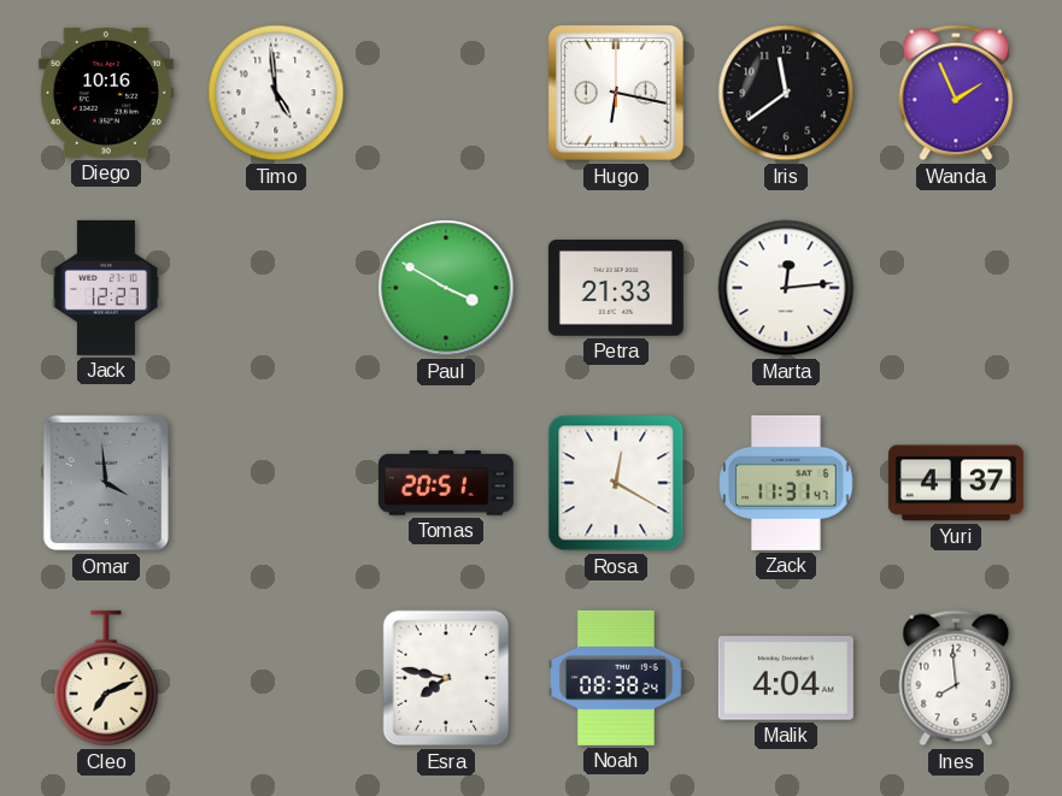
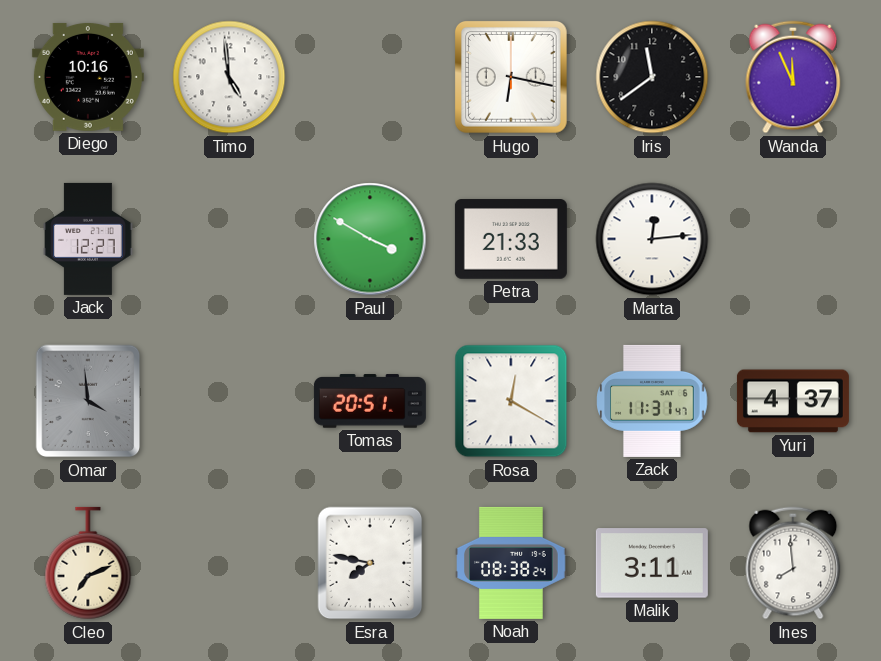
Wanda: 1:56 -> 11:56 (793, 77)
Malik: 4:04 -> 3:11 (652, 563)
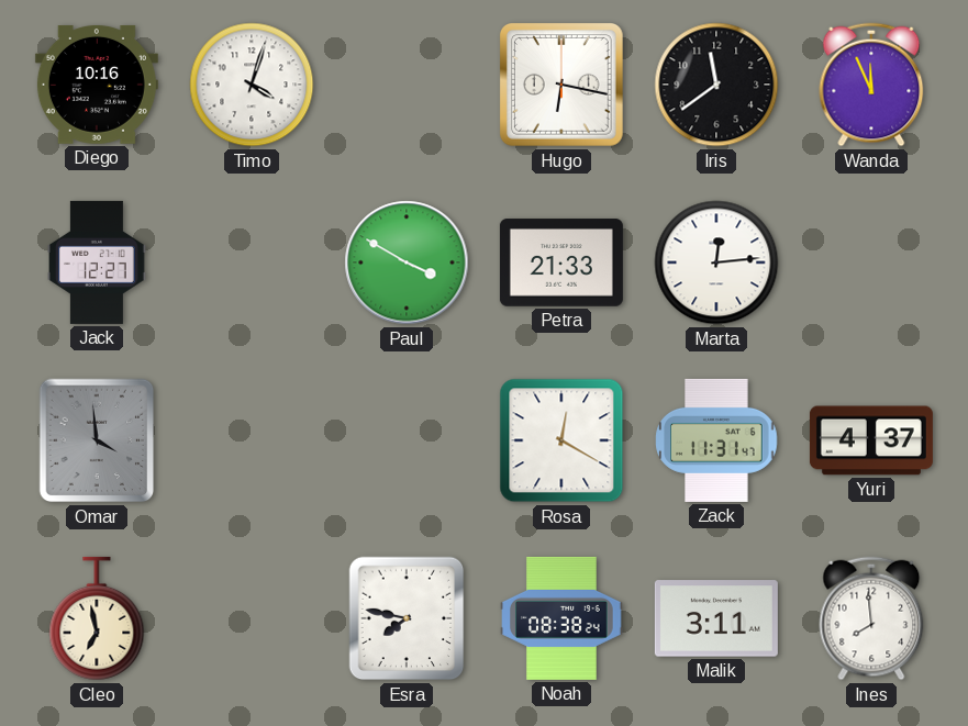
Timo: 4:59 -> 4:03 (252, 85)
Tomas: 20:51 -> none (370, 401)
Cleo: 7:11 -> 6:58 (97, 618)
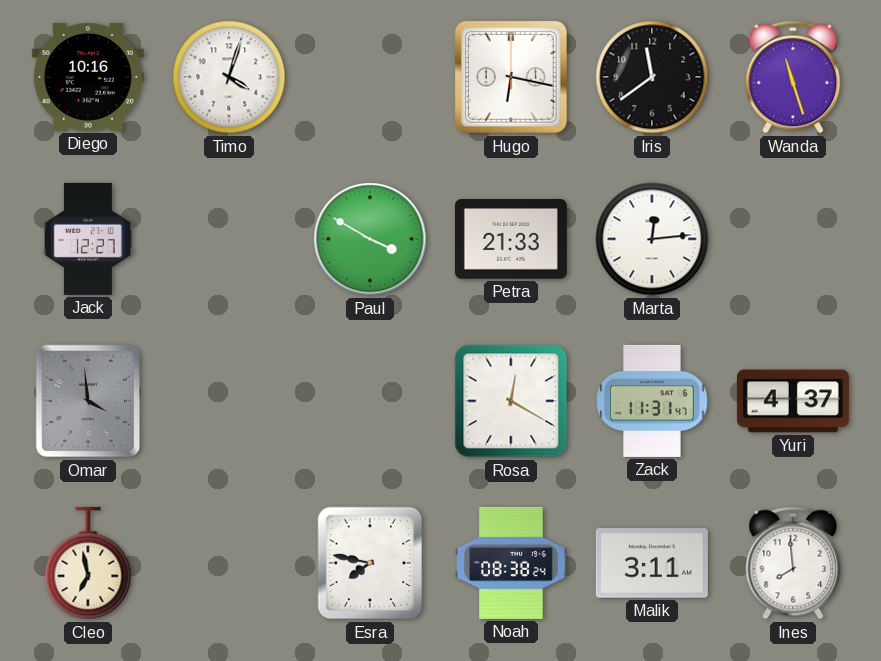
Wanda: 11:56 -> 11:27 (793, 77)
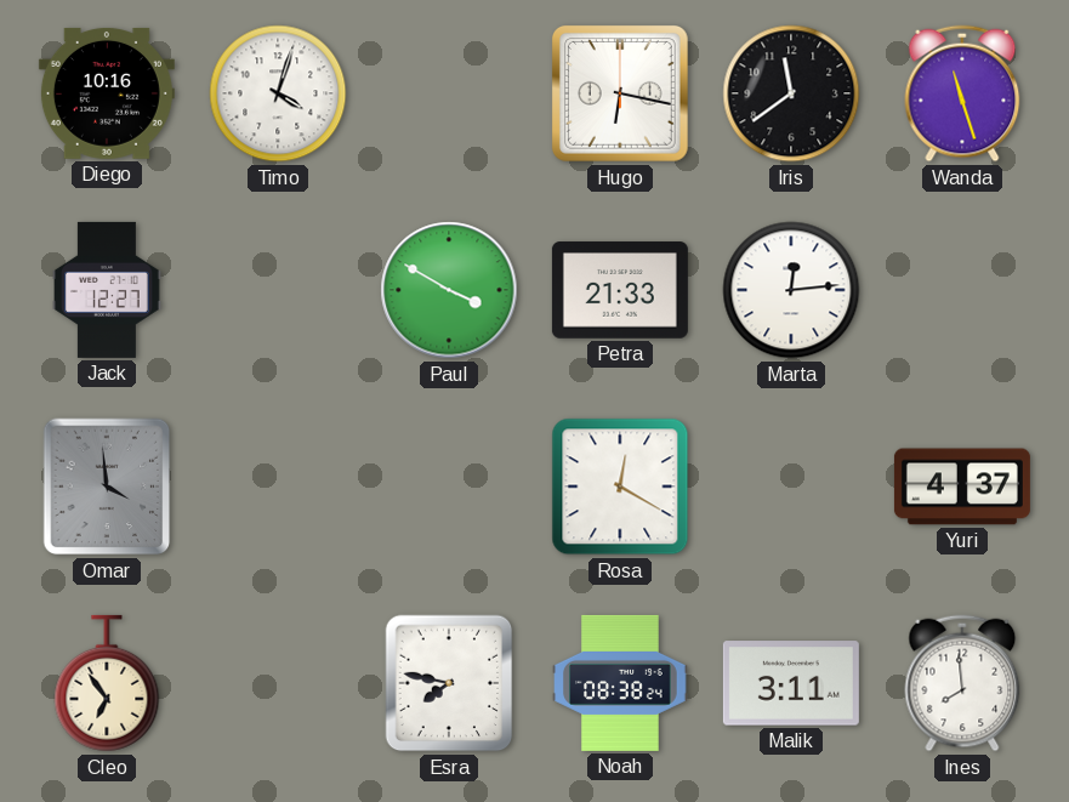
Zack: 11:31 -> none (652, 401)
Cleo: 6:58 -> 6:54 (107, 683)
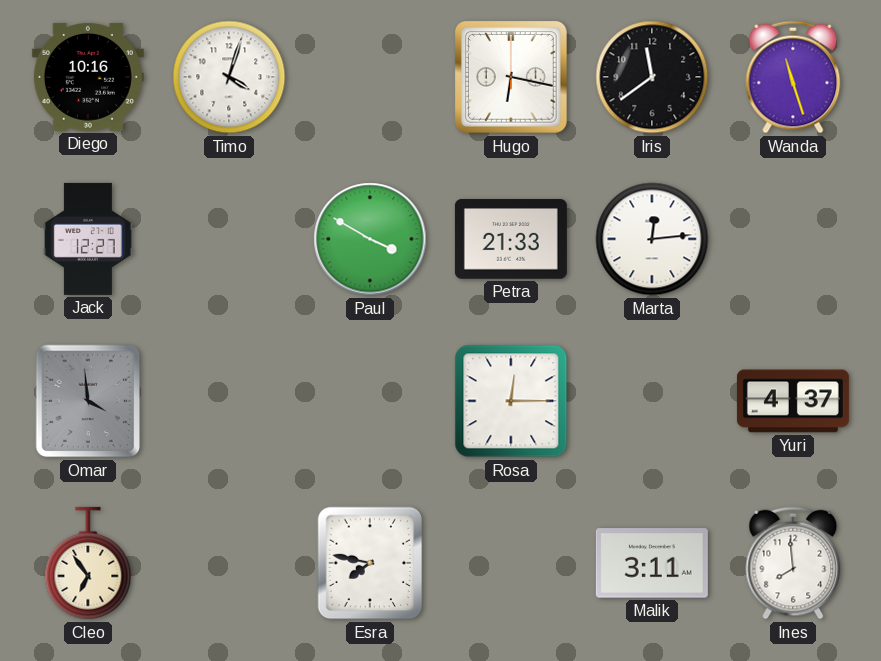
Rosa: 12:20 -> 12:15 (511, 401)
Noah: 08:38 -> none (620, 683)
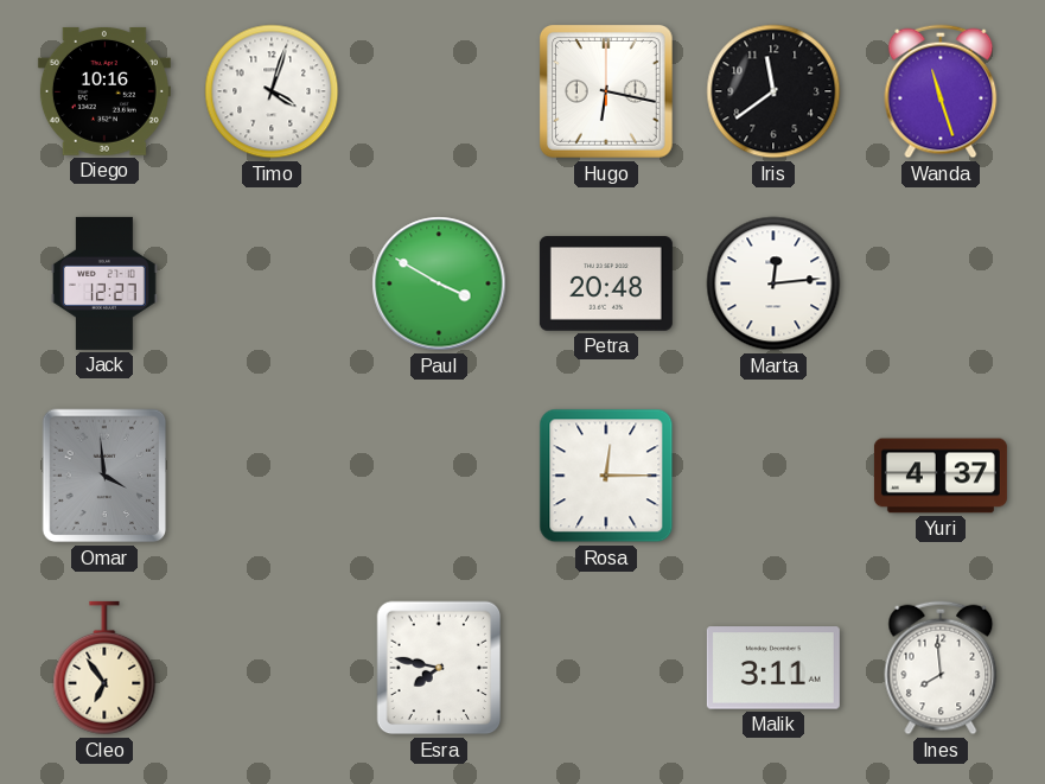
Petra: 21:33 -> 20:48 (606, 283)
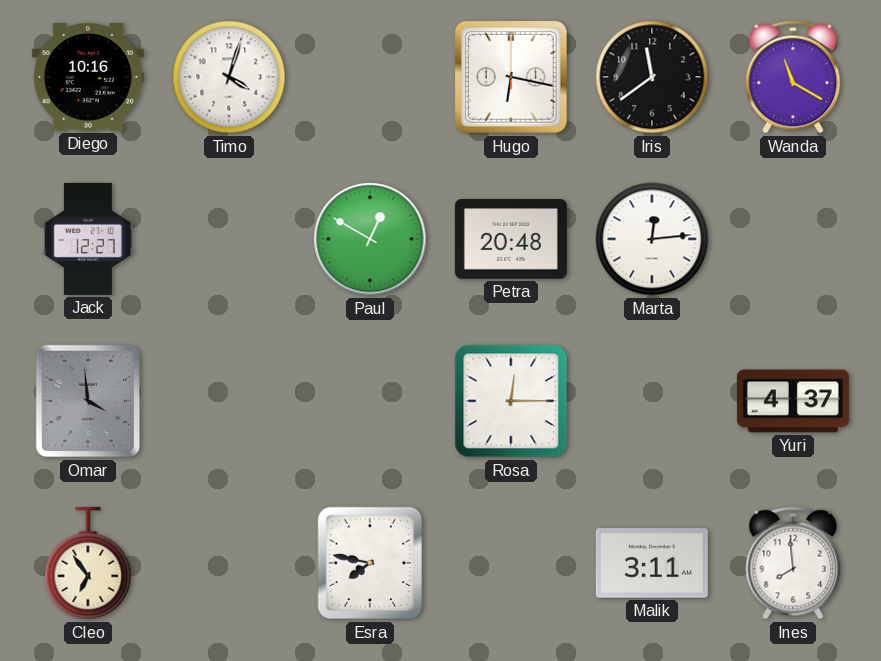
Wanda: 11:27 -> 11:20 (793, 77)
Paul: 3:50 -> 12:50 (370, 239)
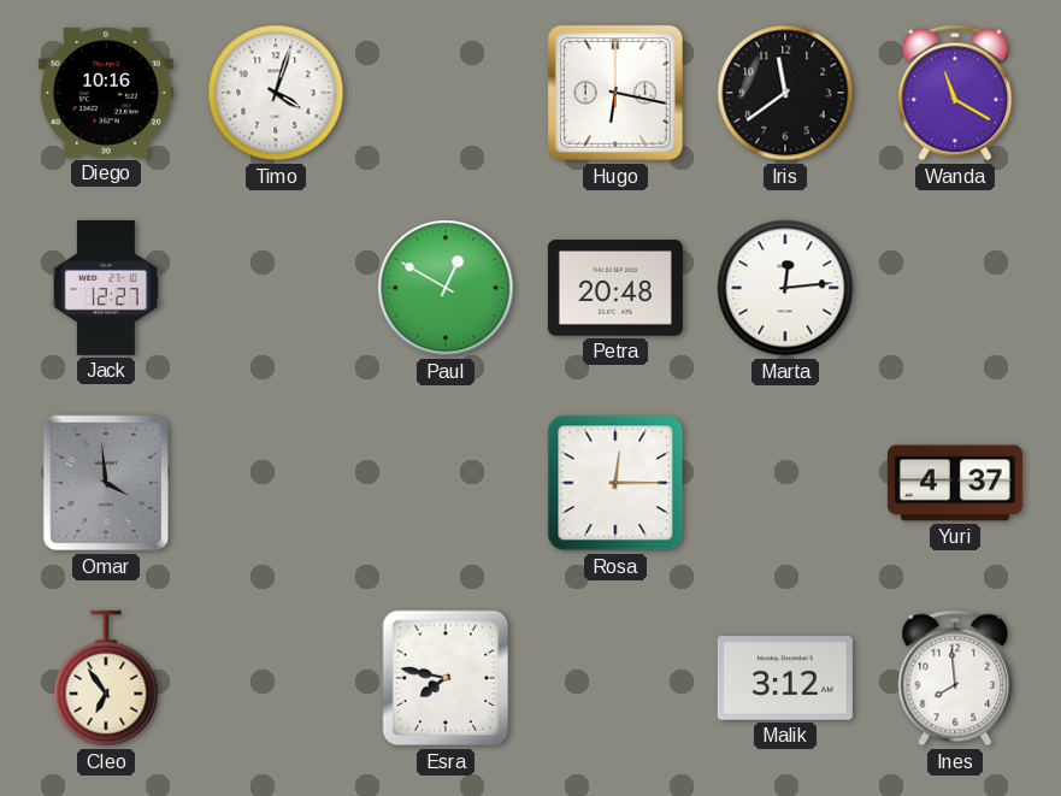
Malik: 3:11 -> 3:12 (785, 678)
